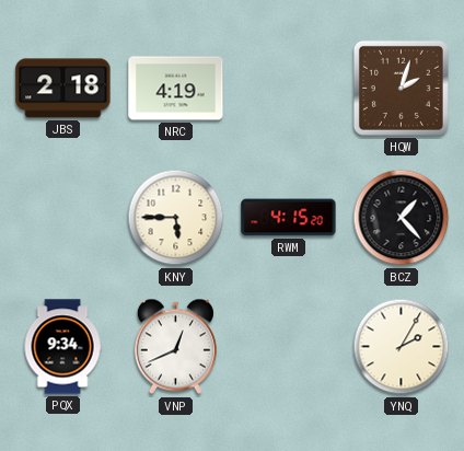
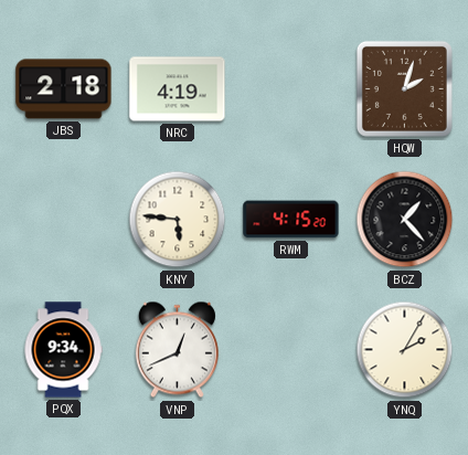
KNY: 5:45 -> 5:46 (178, 220)
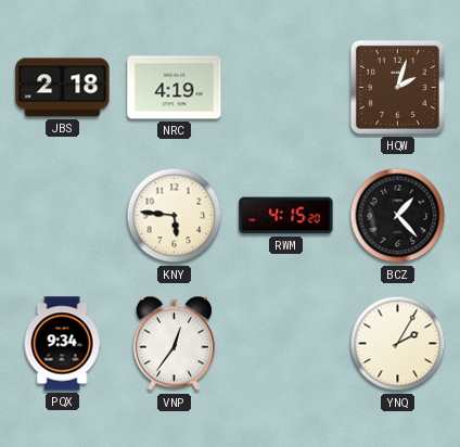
VNP: 12:41 -> 12:36 (174, 344)
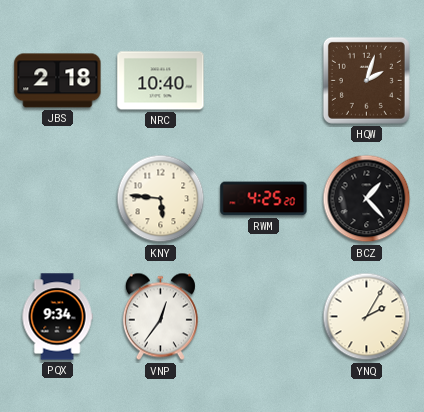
NRC: 4:19 -> 10:40 (161, 81)
RWM: 4:15 -> 4:25 (264, 199)
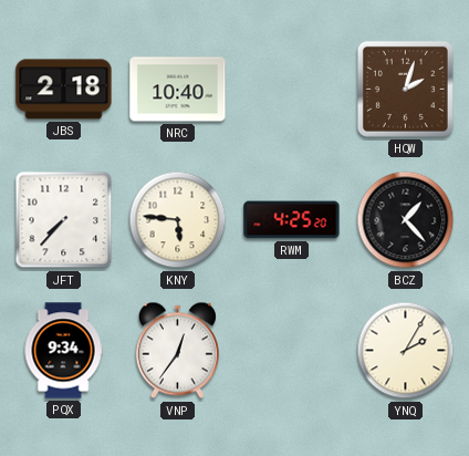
JFT: none -> 7:37 (64, 220)
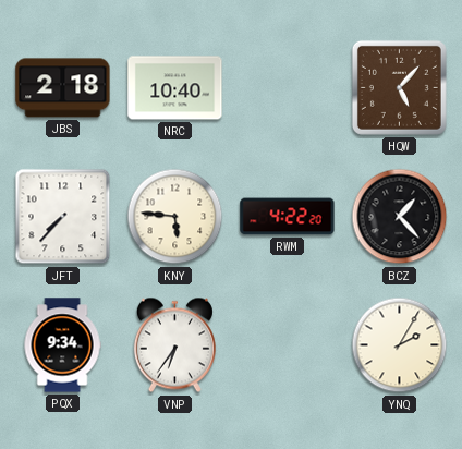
HQW: 2:03 -> 5:07 (399, 87)
RWM: 4:25 -> 4:22 (288, 217)
VNP: 12:36 -> 6:36 (174, 345)
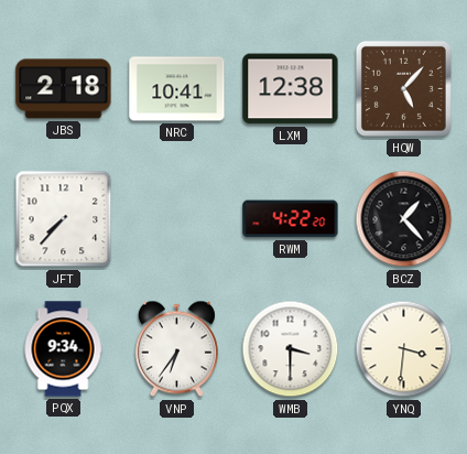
NRC: 10:40 -> 10:41 (177, 89)
LXM: none -> 12:38 (291, 89)
KNY: 5:46 -> none (175, 217)
WMB: none -> 3:30 (291, 349)
YNQ: 2:05 -> 3:31 (404, 349)
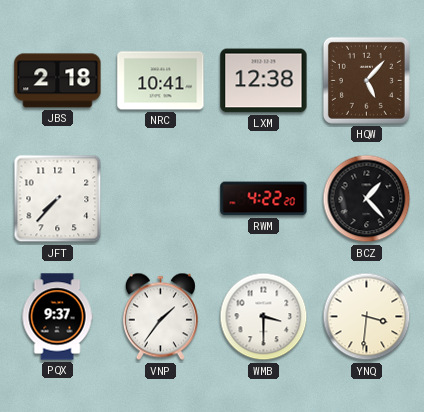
PQX: 9:34 -> 9:37 (57, 317)
VNP: 6:36 -> 1:36 (160, 317)
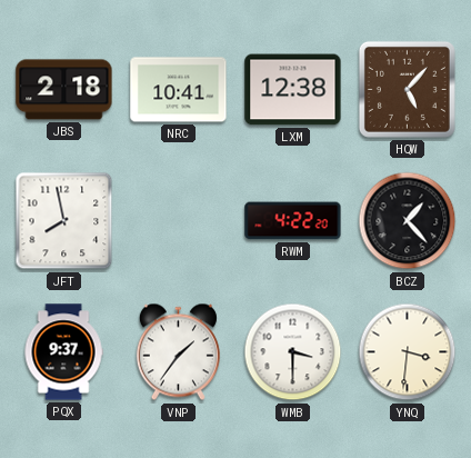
JFT: 7:37 -> 7:58 (64, 221)
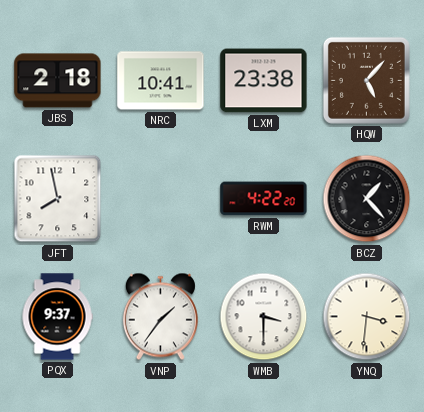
LXM: 12:38 -> 23:38 (264, 81)
